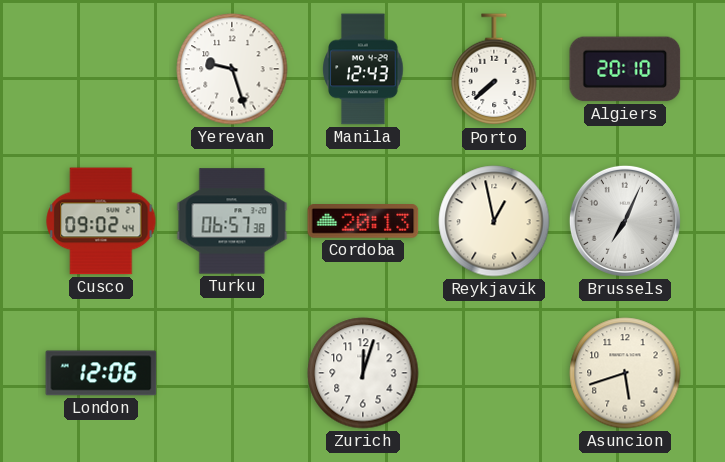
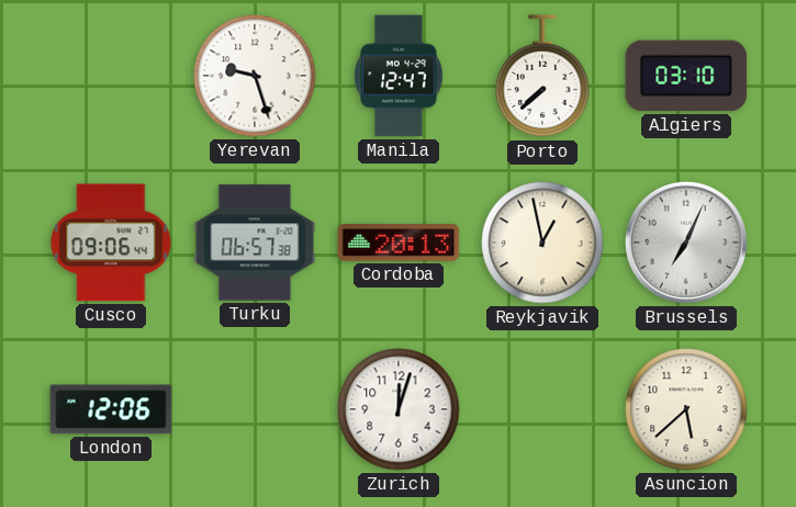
Manila: 12:43 -> 12:47 (399, 76)
Algiers: 20:10 -> 03:10 (686, 76)
Cusco: 09:02 -> 09:06 (111, 243)
Asuncion: 5:42 -> 5:38 (686, 409)
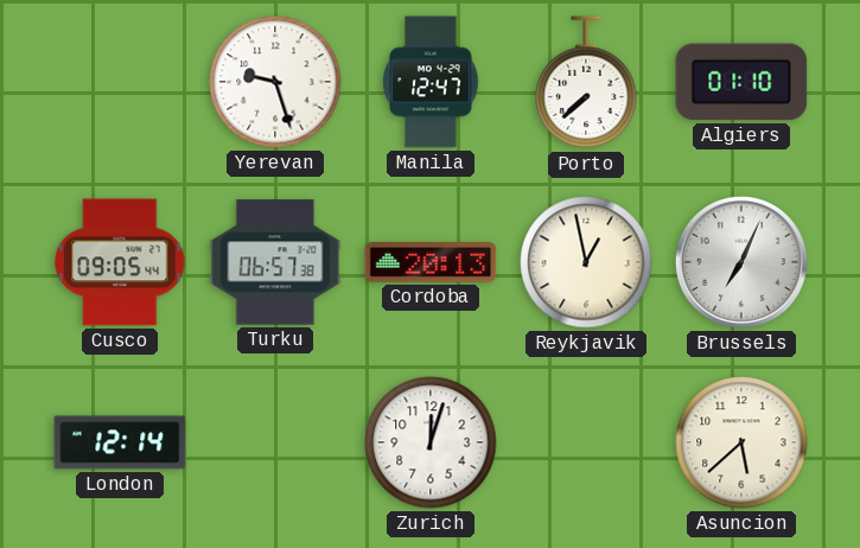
Algiers: 03:10 -> 01:10 (741, 82)
Cusco: 09:06 -> 09:05 (120, 262)
London: 12:06 -> 12:14 (120, 442)
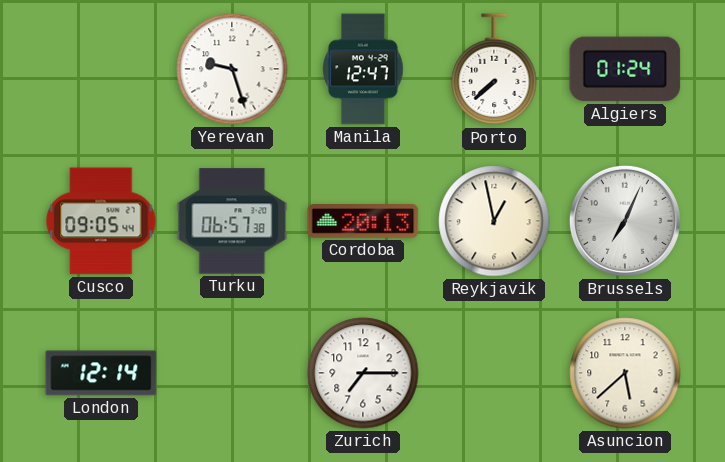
Algiers: 01:10 -> 01:24 (625, 69)
Zurich: 12:03 -> 7:15 (363, 373)
